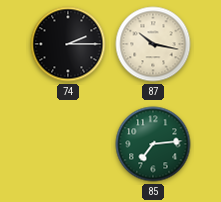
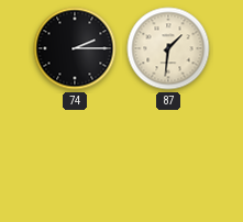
87: 10:17 -> 1:31 (168, 48)
85: 7:14 -> none (153, 144)
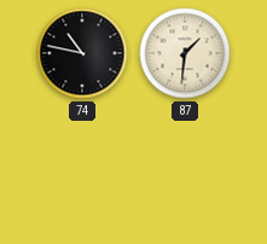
74: 2:15 -> 10:47 (82, 53)
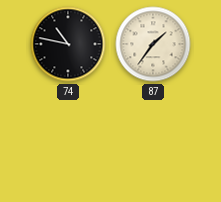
87: 1:31 -> 1:36 (153, 44)
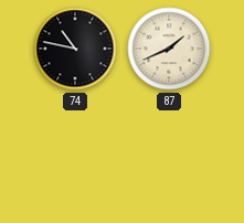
87: 1:36 -> 1:41 (169, 49)
